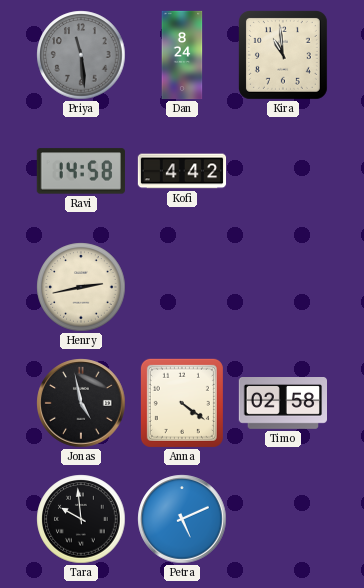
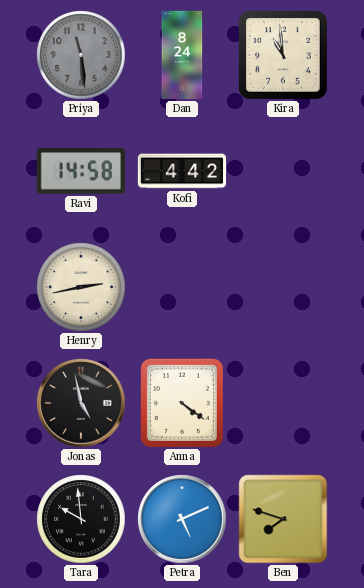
Timo: 02:58 -> none (283, 404)
Ben: none -> 7:48 (283, 519)
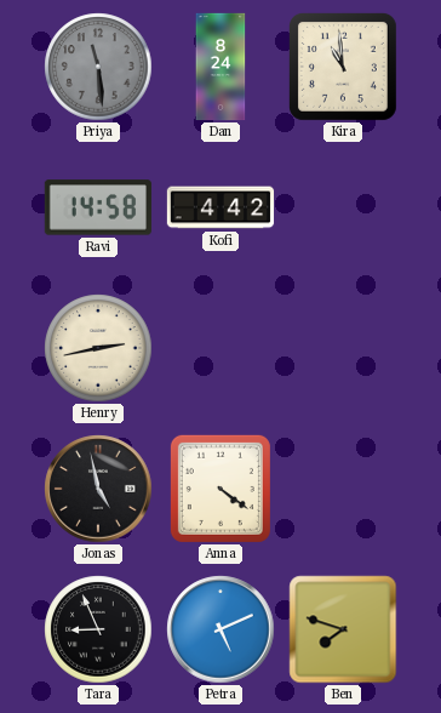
Tara: 9:59 -> 8:56 (98, 629)
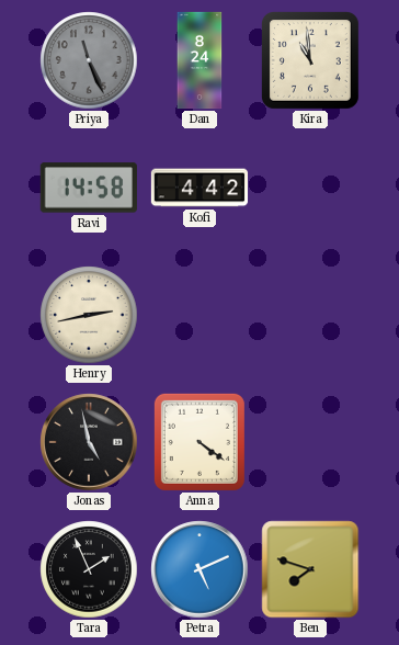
Priya: 11:29 -> 11:26 (89, 60)
Tara: 8:56 -> 1:56 (89, 569)
